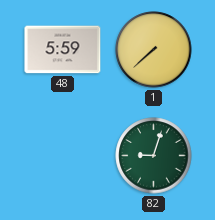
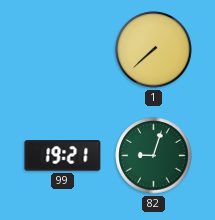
48: 5:59 -> none (63, 50)
99: none -> 19:21 (63, 156)
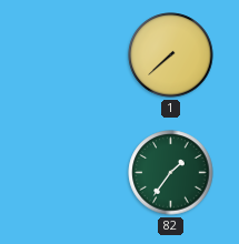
99: 19:21 -> none (63, 156)
82: 9:03 -> 1:36 (171, 173)
